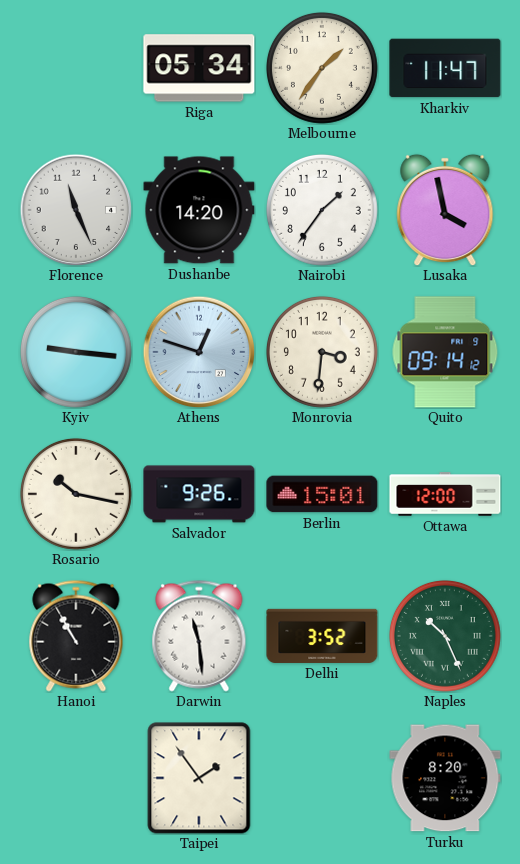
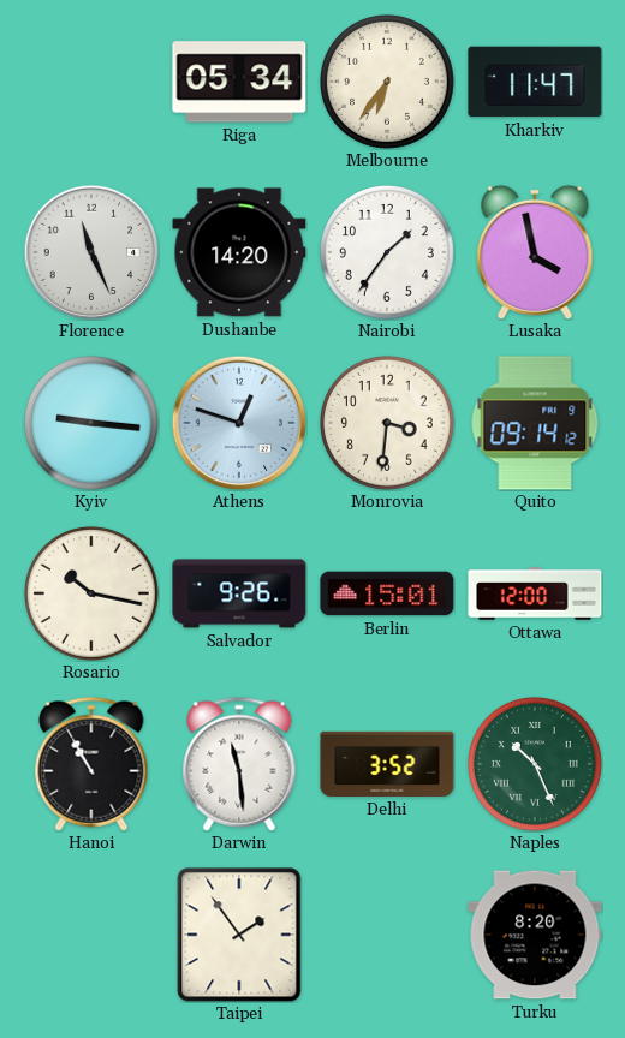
Melbourne: 1:36 -> 6:36 (387, 82)
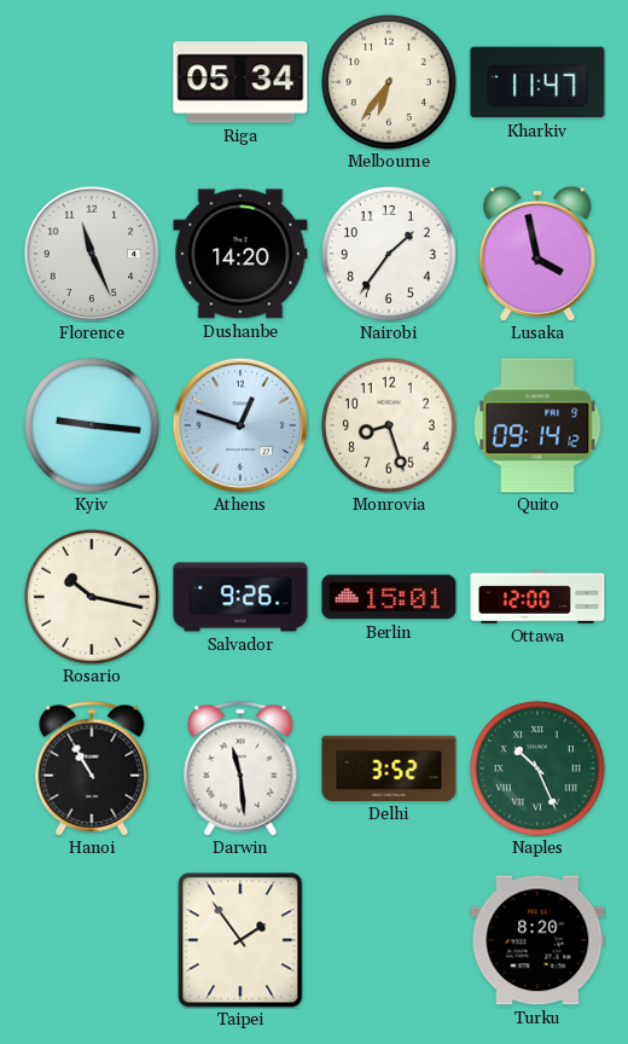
Monrovia: 3:31 -> 8:27 (389, 425)
